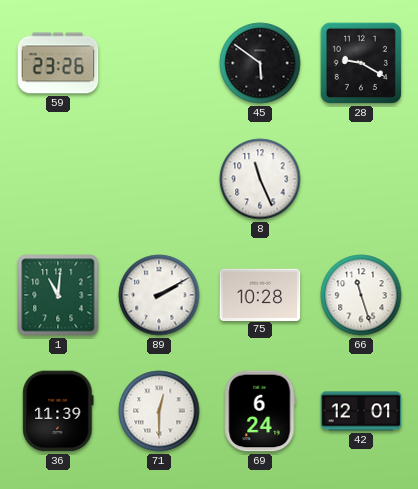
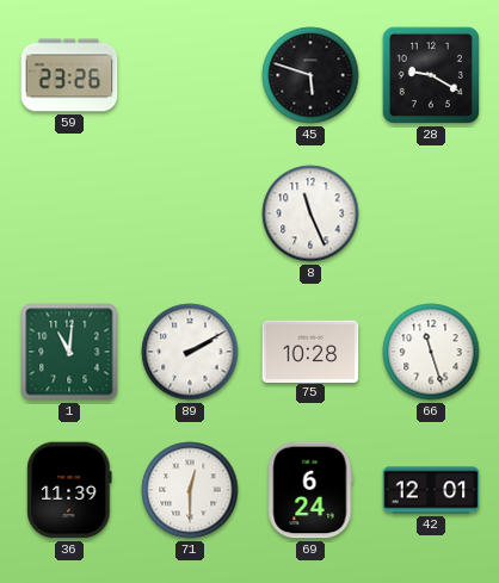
45: 5:51 -> 5:48 (310, 75)
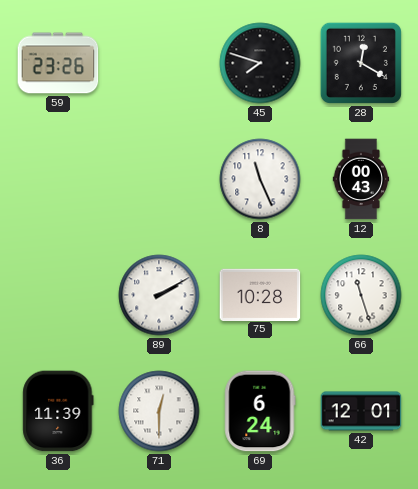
45: 5:48 -> 7:48 (260, 63)
28: 9:20 -> 12:20 (361, 63)
12: none -> 00:43 (361, 179)
1: 11:01 -> none (69, 352)
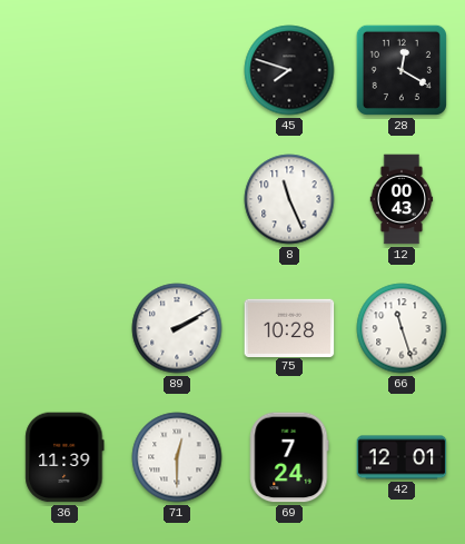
59: 23:26 -> none (58, 63)
69: 6:24 -> 7:24 (289, 457)
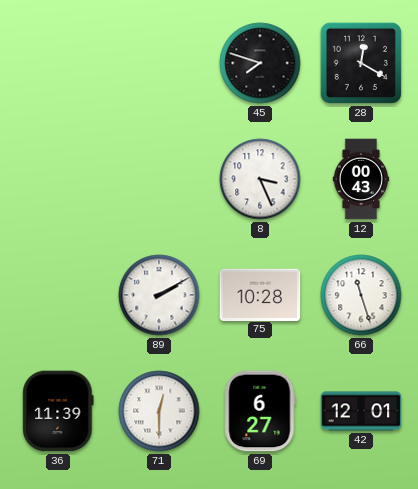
8: 11:26 -> 3:26 (260, 179)
69: 7:24 -> 6:27 (260, 411)
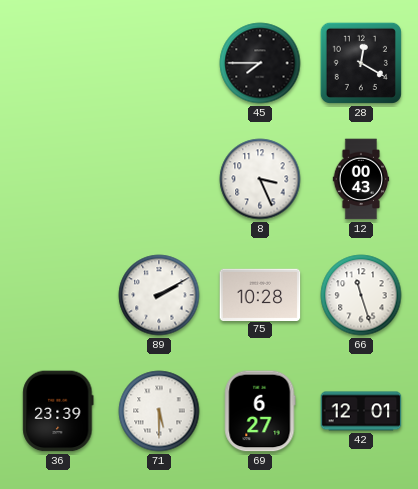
45: 7:48 -> 7:45 (260, 63)
36: 11:39 -> 23:39 (58, 411)
71: 12:30 -> 5:30 (159, 411)
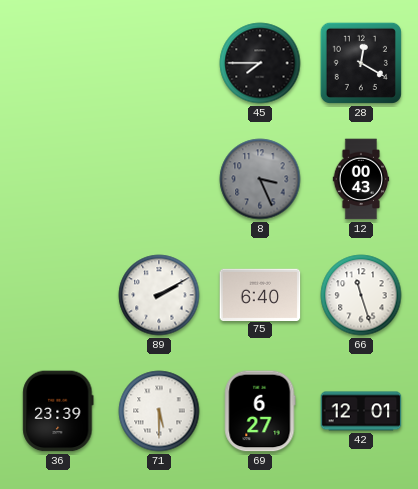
8 dial: white -> grey (260, 179)
75: 10:28 -> 6:40 (260, 294)
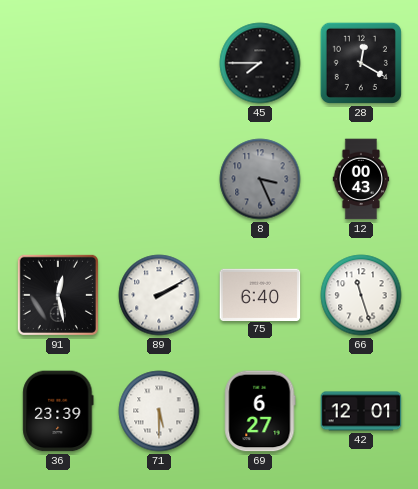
91: none -> 12:28 (58, 295)
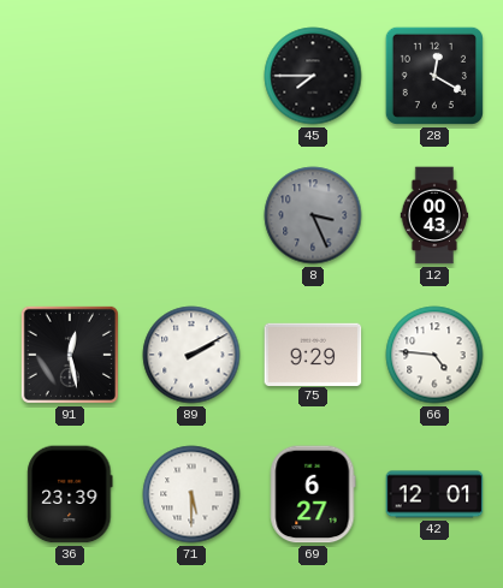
75: 6:40 -> 9:29 (313, 354)
66: 11:27 -> 4:46 (434, 355)
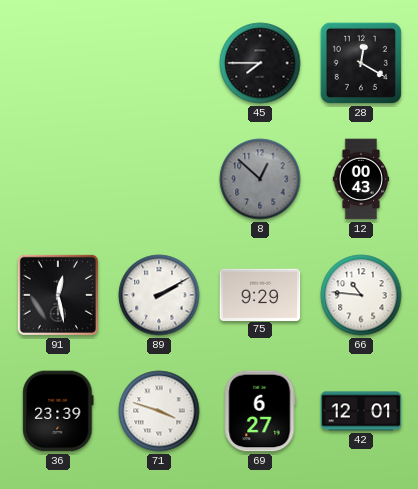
8: 3:26 -> 12:52 (260, 179)
66: 4:46 -> 10:46 (361, 295)
71: 5:30 -> 3:48 (159, 411)
